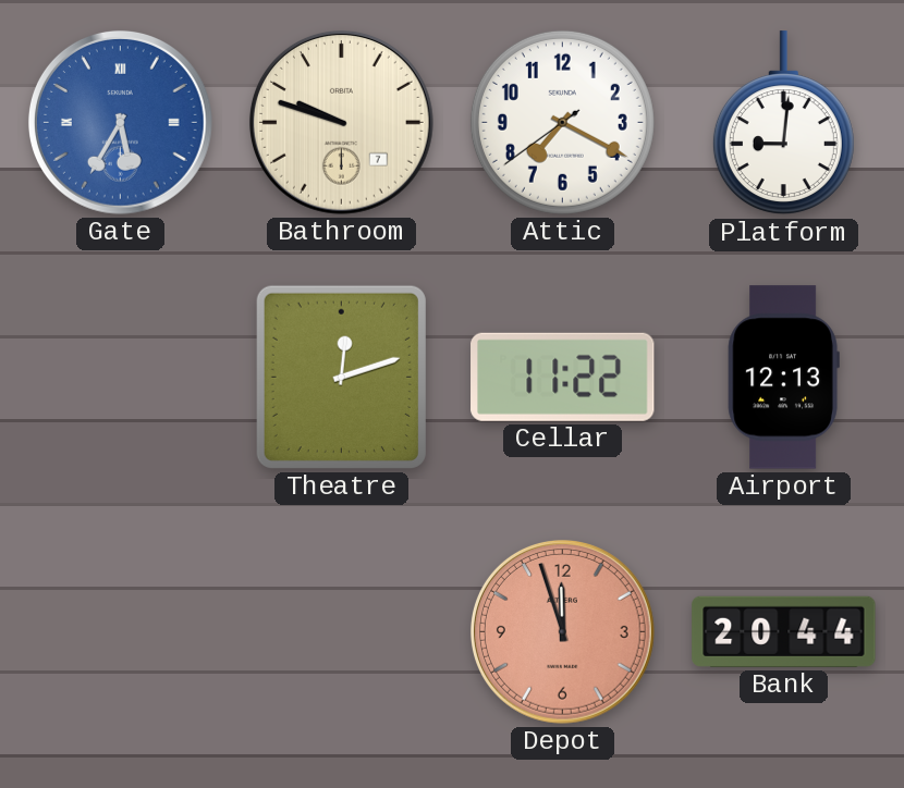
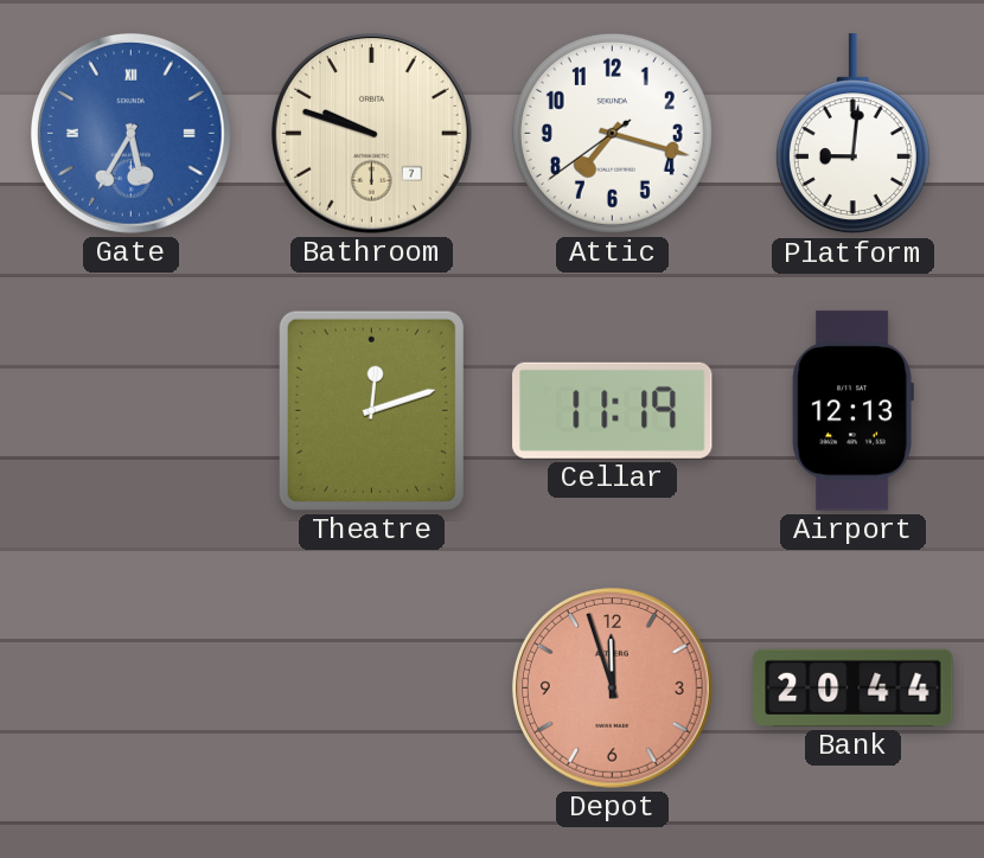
Attic: 7:19 -> 7:17 (612, 133)
Cellar: 11:22 -> 11:19 (613, 410)
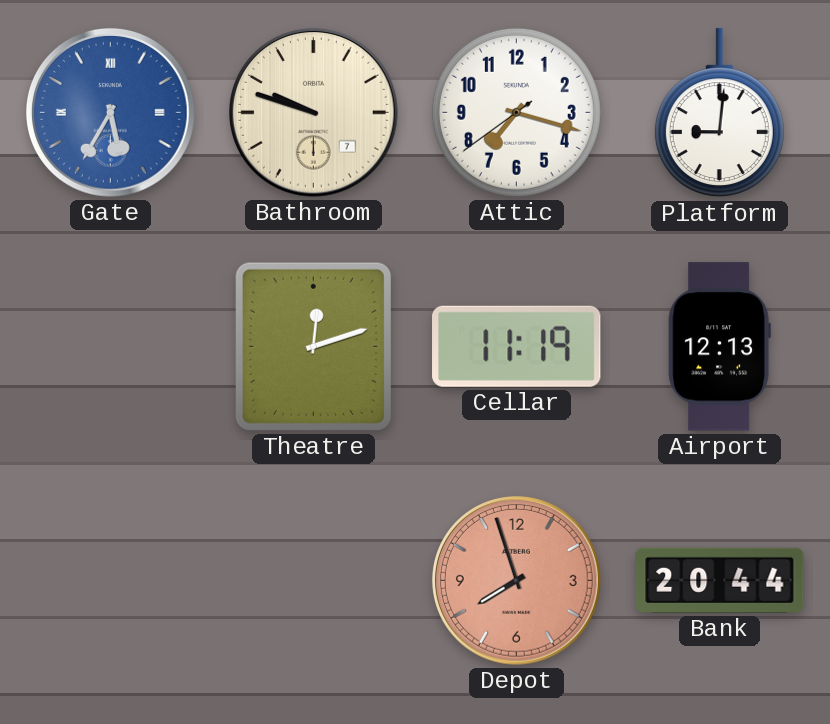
Depot: 11:57 -> 7:57 (516, 580)
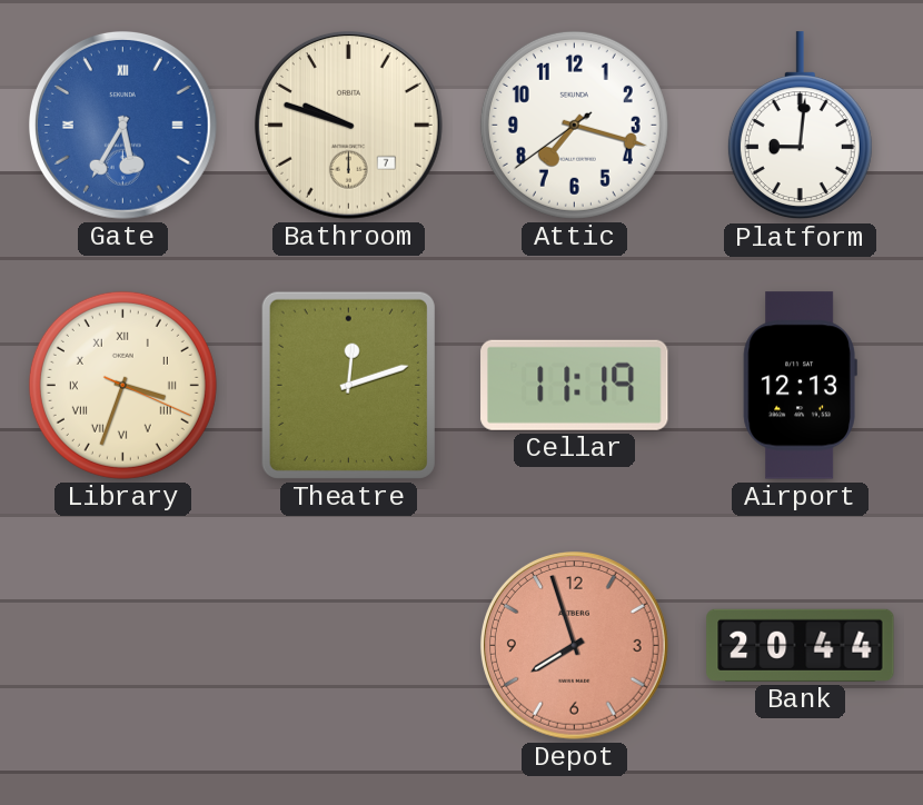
Library: none -> 3:33 (122, 385)
